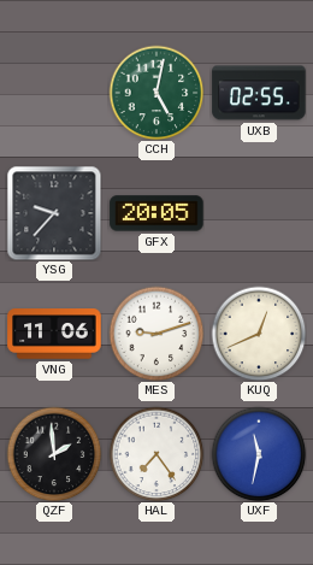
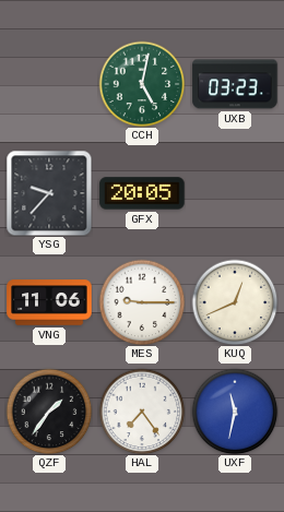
UXB: 02:55 -> 03:23 (235, 84)
MES: 9:12 -> 9:15 (142, 302)
QZF: 1:59 -> 1:36 (49, 412)
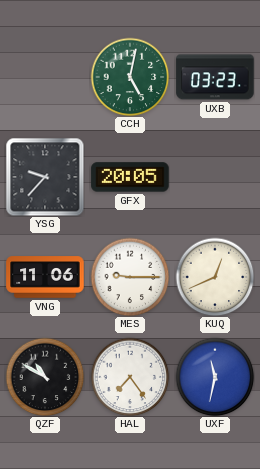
QZF: 1:36 -> 10:50 (45, 377)
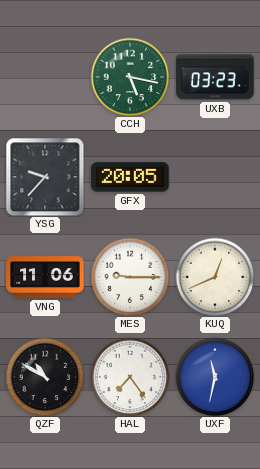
CCH: 5:02 -> 5:17 (130, 77)
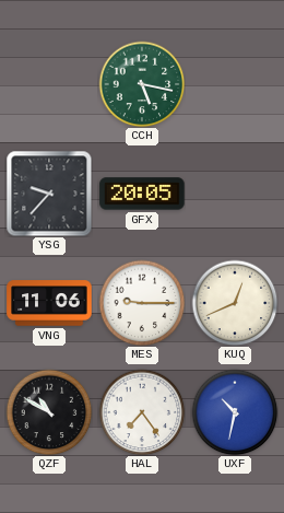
UXB: 03:23 -> none (215, 77)
UXF: 11:32 -> 10:32 (235, 412)
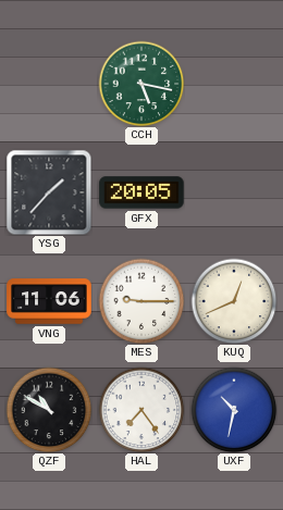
YSG: 9:37 -> 1:37 (49, 192)
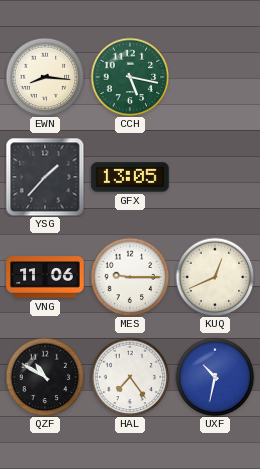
EWN: none -> 8:16 (45, 77)
GFX: 20:05 -> 13:05 (130, 177)
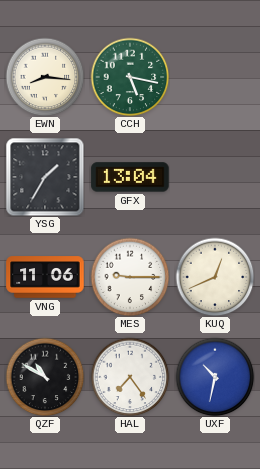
YSG: 1:37 -> 1:35 (45, 177)
GFX: 13:05 -> 13:04 (130, 177)
